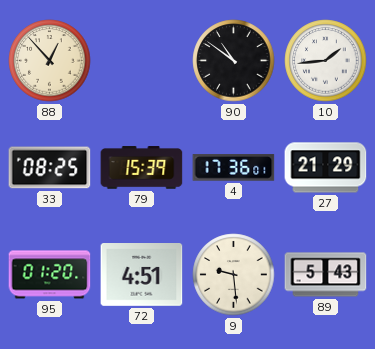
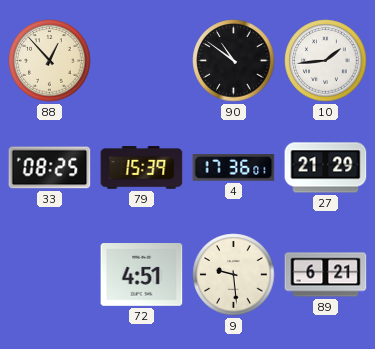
95: 01:20 -> none (50, 275)
89: 5:43 -> 6:21 (326, 275)
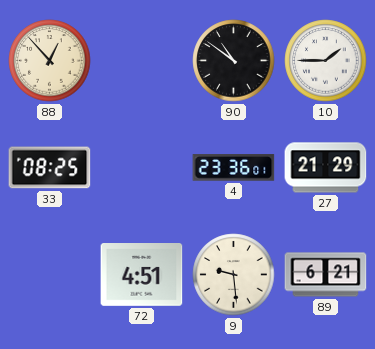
10: 1:44 -> 1:45 (326, 61)
79: 15:39 -> none (142, 168)
4: 17:36 -> 23:36 (234, 168)
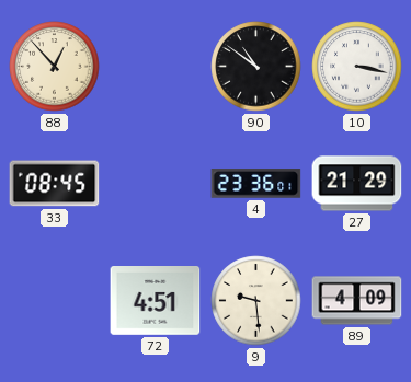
10: 1:45 -> 3:17 (357, 67)
33: 08:25 -> 08:45 (55, 184)
89: 6:21 -> 4:09 (357, 301)
